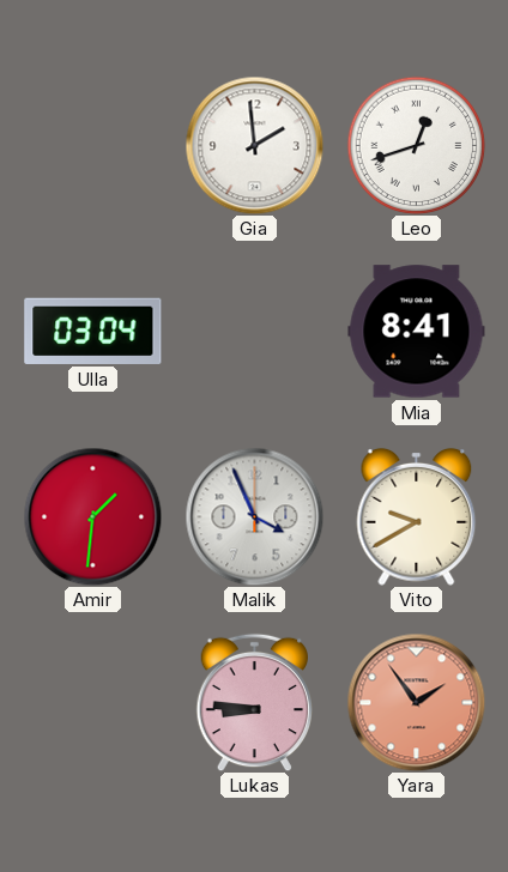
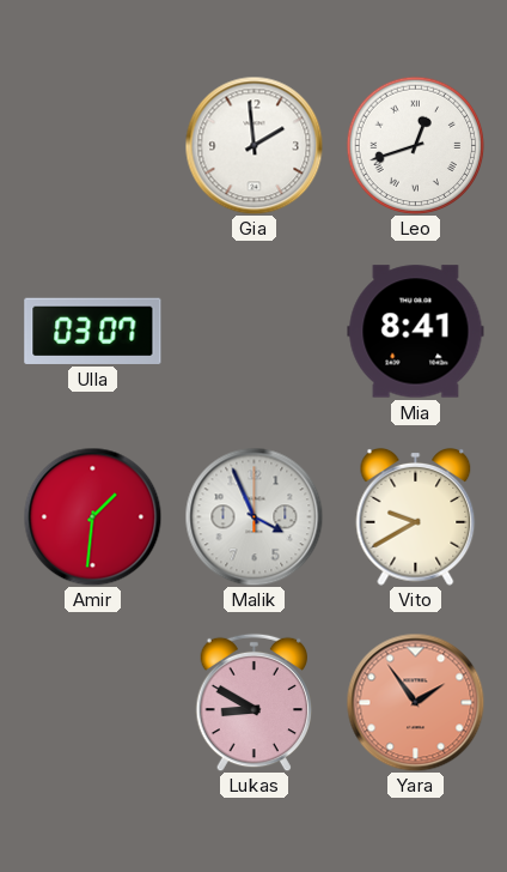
Ulla: 03:04 -> 03:07 (93, 331)
Lukas: 8:46 -> 8:50 (255, 702)
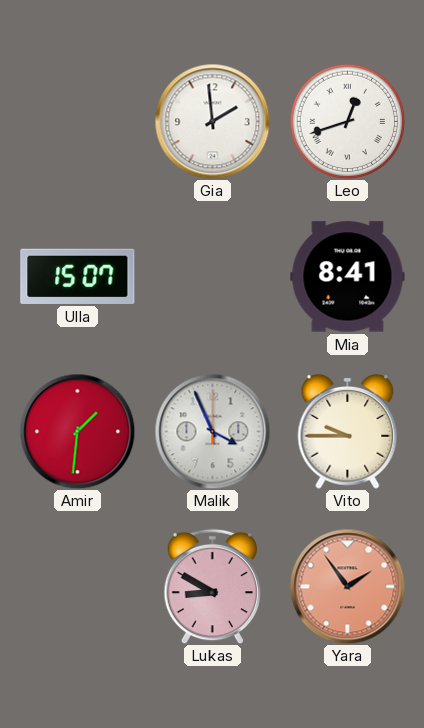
Ulla: 03:07 -> 15:07 (78, 276)
Vito: 9:40 -> 9:45 (348, 432)
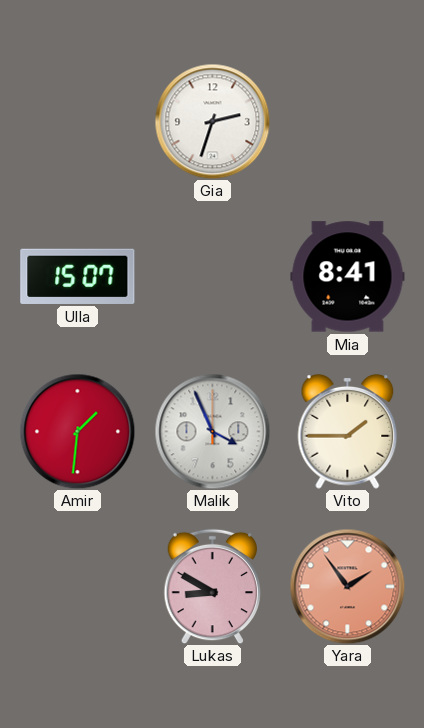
Gia: 1:59 -> 2:33 (212, 121)
Leo: 12:42 -> none (347, 121)
Vito: 9:45 -> 1:45 (348, 432)
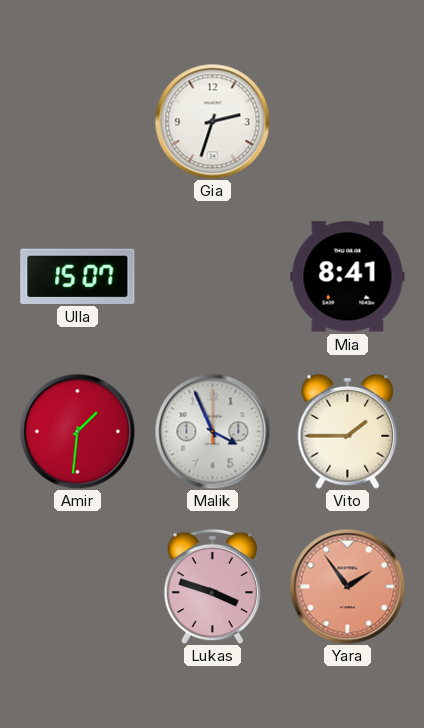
Lukas: 8:50 -> 3:48 (213, 586)
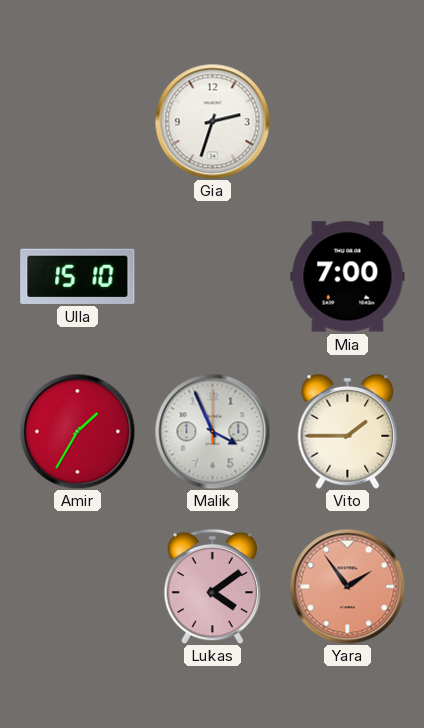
Ulla: 15:07 -> 15:10 (78, 276)
Mia: 8:41 -> 7:00 (348, 277)
Amir: 1:31 -> 1:35 (77, 431)
Lukas: 3:48 -> 4:09 (213, 586)
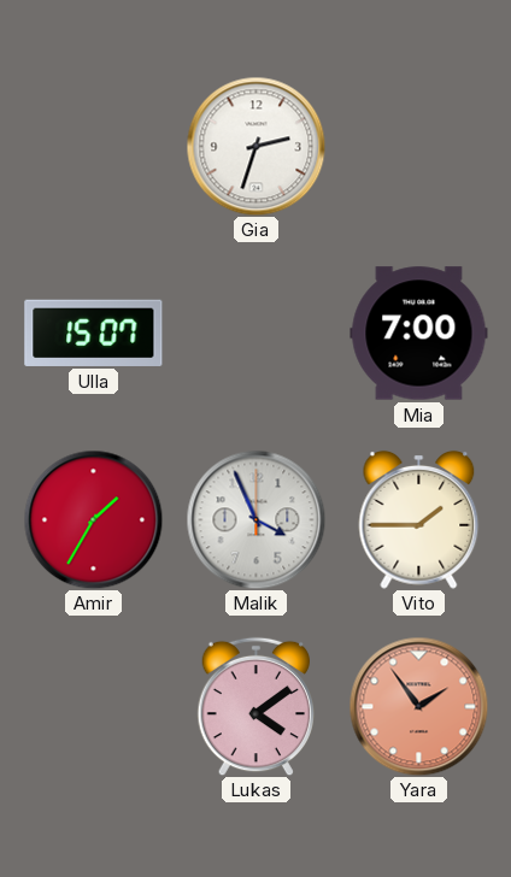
Ulla: 15:10 -> 15:07 (94, 332)
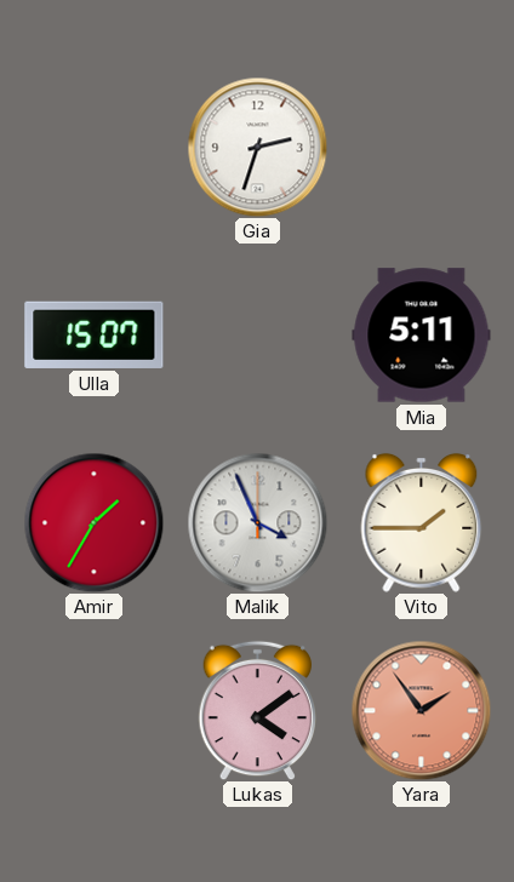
Mia: 7:00 -> 5:11 (422, 336)
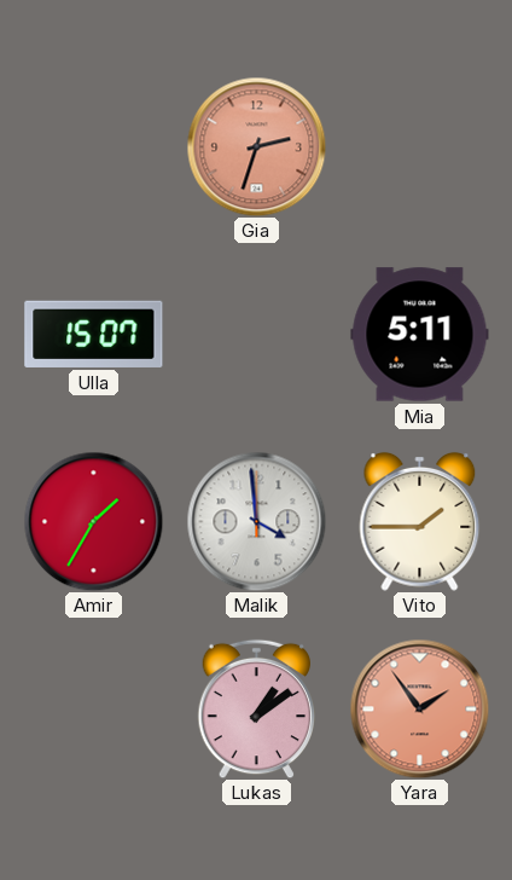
Gia dial: white -> salmon (256, 146)
Malik: 3:56 -> 3:59 (256, 521)
Lukas: 4:09 -> 1:09 (257, 708)
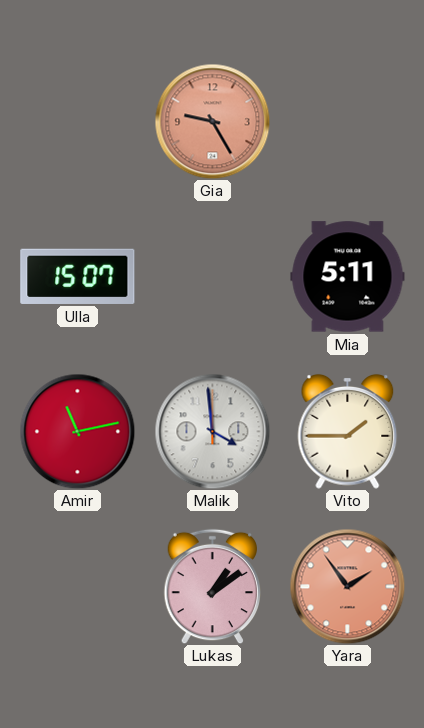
Gia: 2:33 -> 9:25 (212, 121)
Amir: 1:35 -> 11:13 (77, 431)
